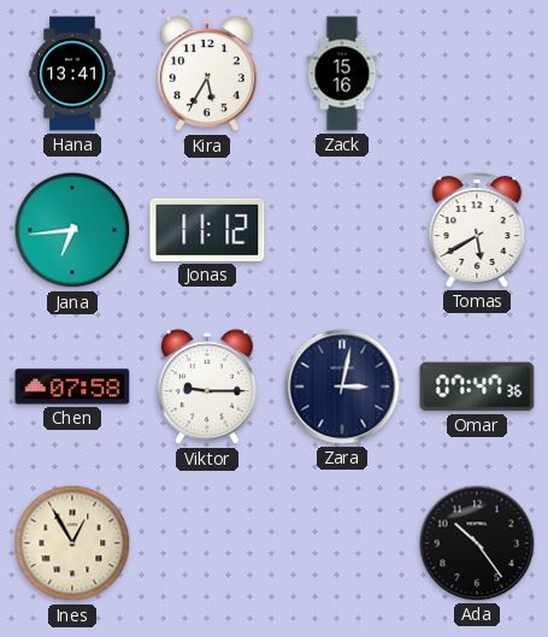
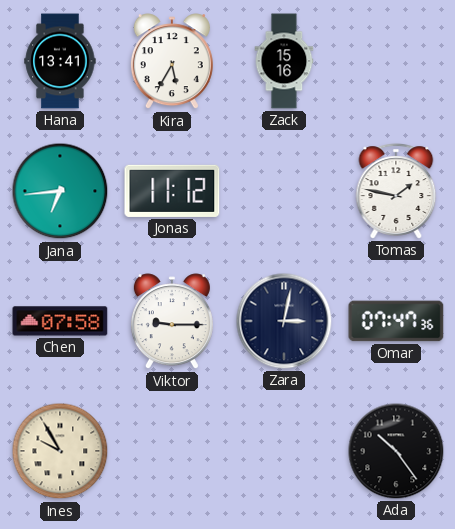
Tomas: 5:40 -> 1:47 (396, 191)
Ines: 12:55 -> 9:55 (60, 451)
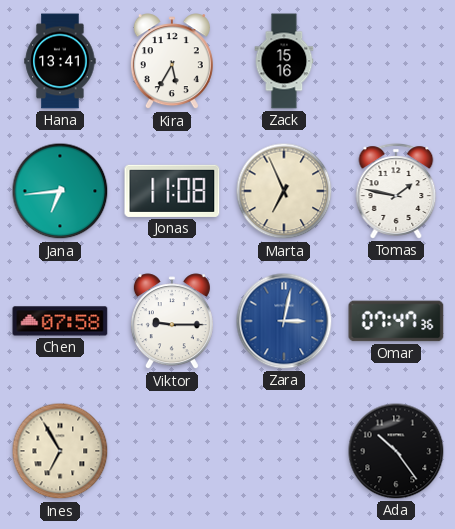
Jonas: 11:12 -> 11:08 (172, 191)
Marta: none -> 6:56 (284, 191)
Zara dial: navy -> blue (284, 321)
Ines: 9:55 -> 6:55 (60, 451)
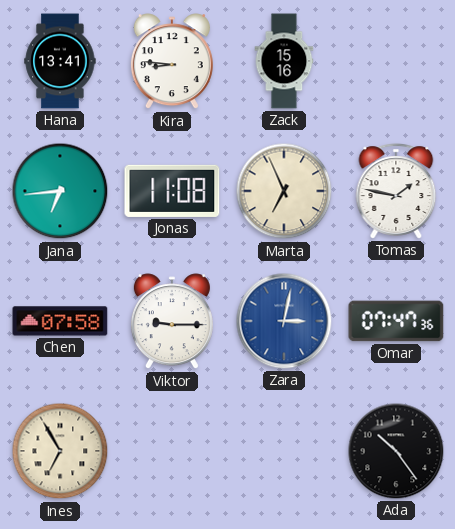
Kira: 5:35 -> 8:46 (172, 62)
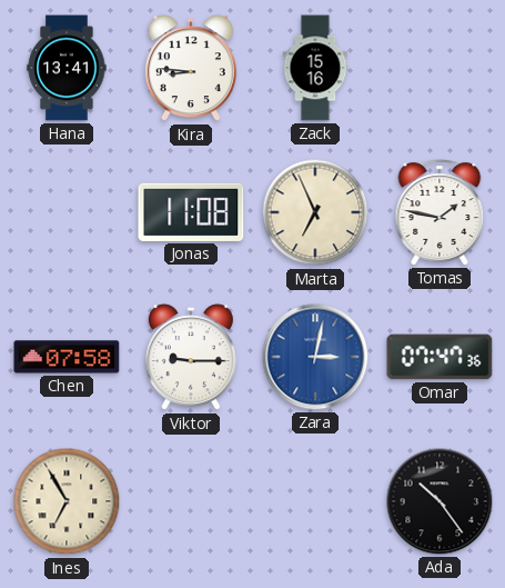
Jana: 6:44 -> none (60, 191)
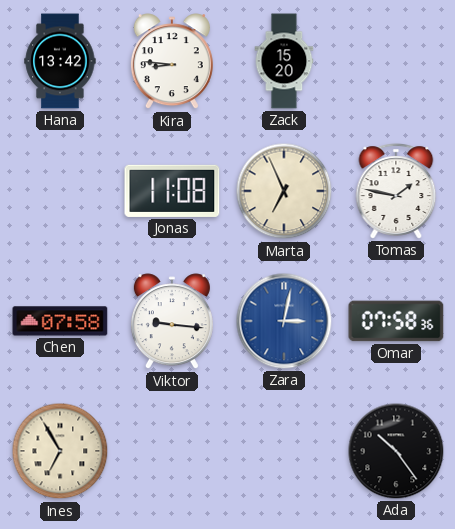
Hana: 13:41 -> 13:42 (60, 61)
Zack: 15:16 -> 15:20 (284, 61)
Viktor: 9:15 -> 9:16 (172, 322)
Omar: 07:47 -> 07:58 (396, 321)
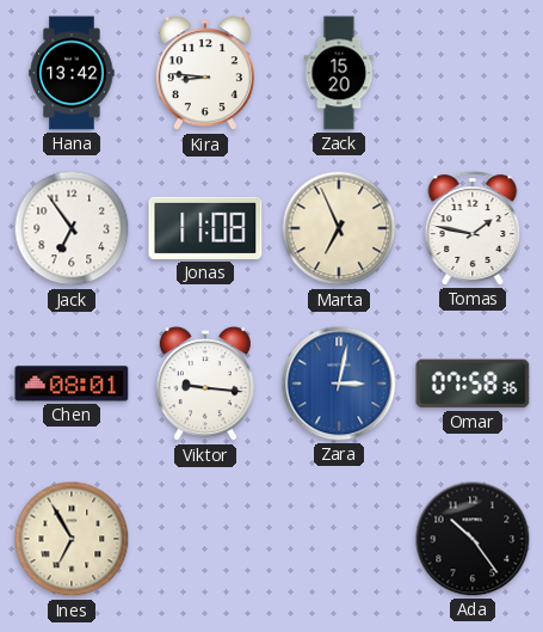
Jack: none -> 6:54 (72, 228)
Chen: 07:58 -> 08:01 (72, 384)
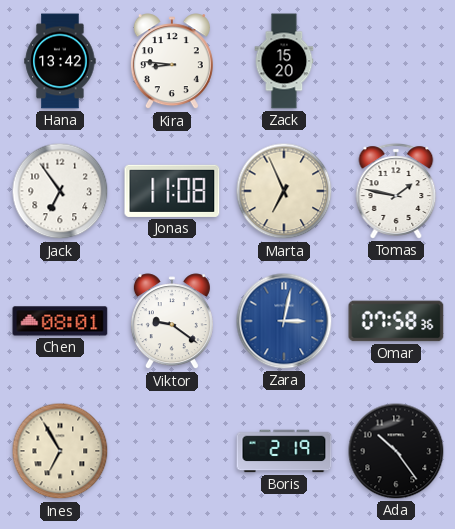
Viktor: 9:16 -> 9:21 (172, 322)
Boris: none -> 2:19 (284, 451)
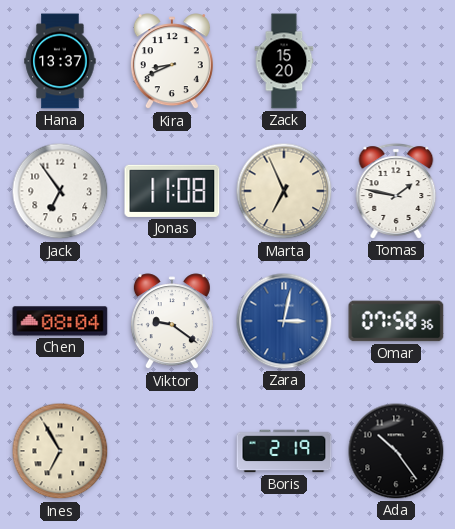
Hana: 13:42 -> 13:37 (60, 61)
Kira: 8:46 -> 8:41 (172, 62)
Chen: 08:01 -> 08:04 (60, 321)
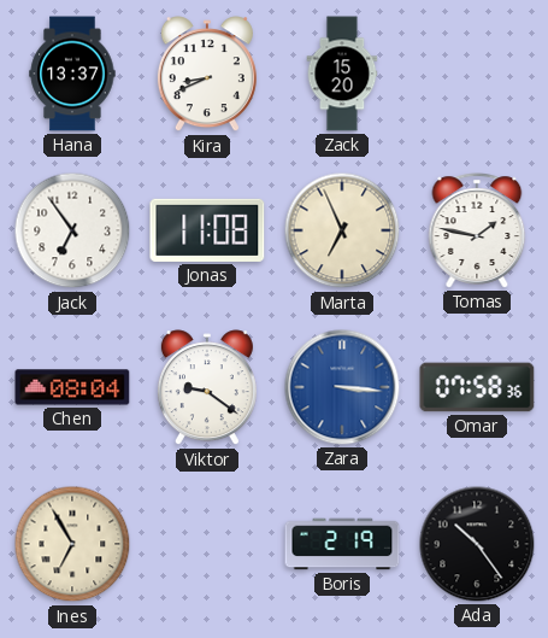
Zara: 3:02 -> 3:16 (342, 387)
